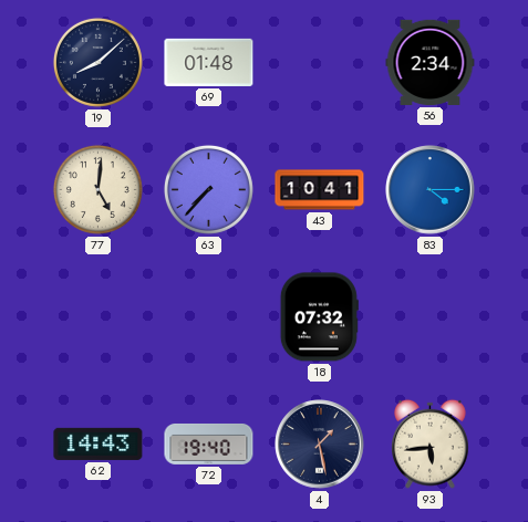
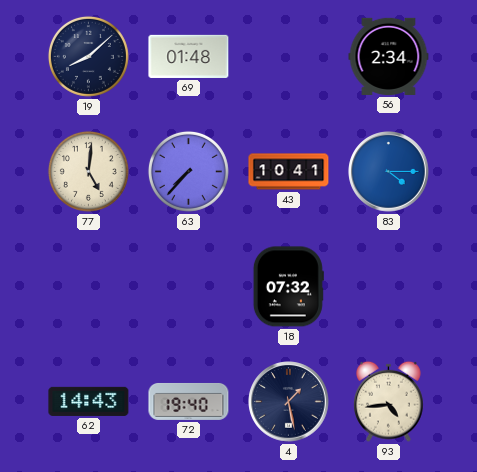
93: 5:44 -> 4:44 (389, 401)
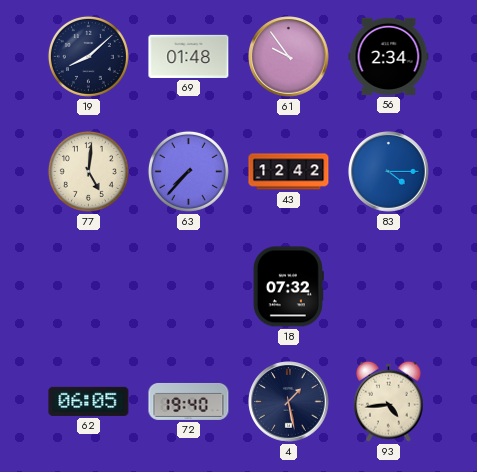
61: none -> 9:54 (289, 57)
43: 10:41 -> 12:42 (289, 172)
62: 14:43 -> 06:05 (89, 401)
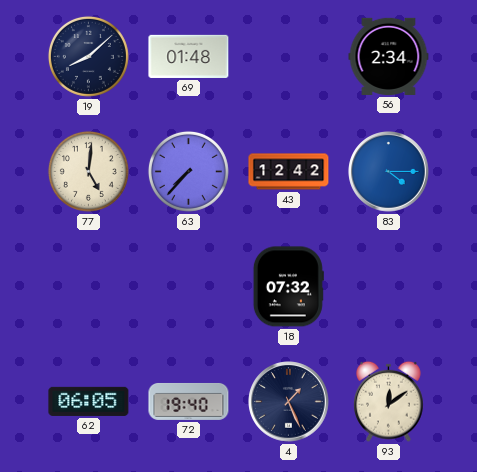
61: 9:54 -> none (289, 57)
4: 1:28 -> 1:26 (289, 402)
93: 4:44 -> 12:09 (389, 401)
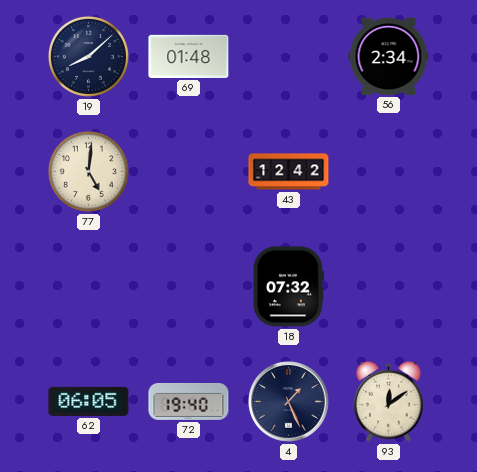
63: 7:37 -> none (188, 171)
83: 4:15 -> none (389, 172)
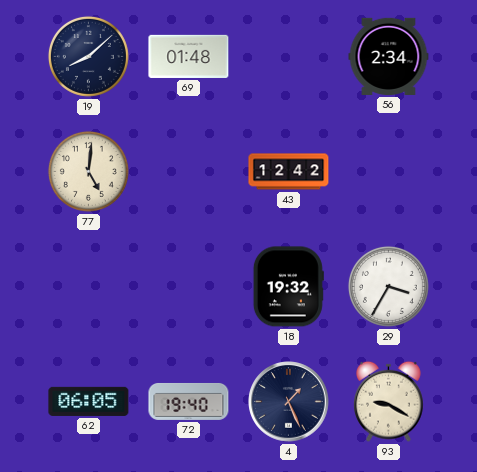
18: 07:32 -> 19:32 (288, 287)
29: none -> 3:35 (388, 286)
93: 12:09 -> 9:20 (389, 401)
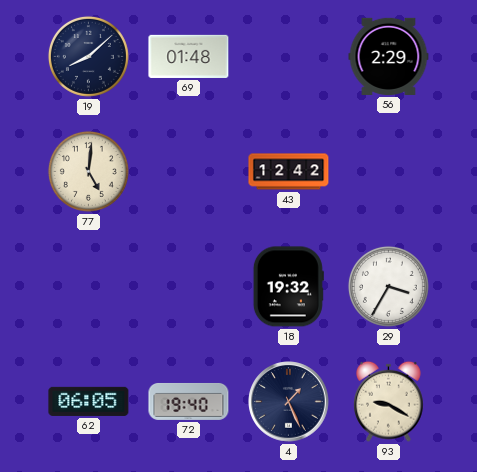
56: 2:34 -> 2:29 (389, 56)
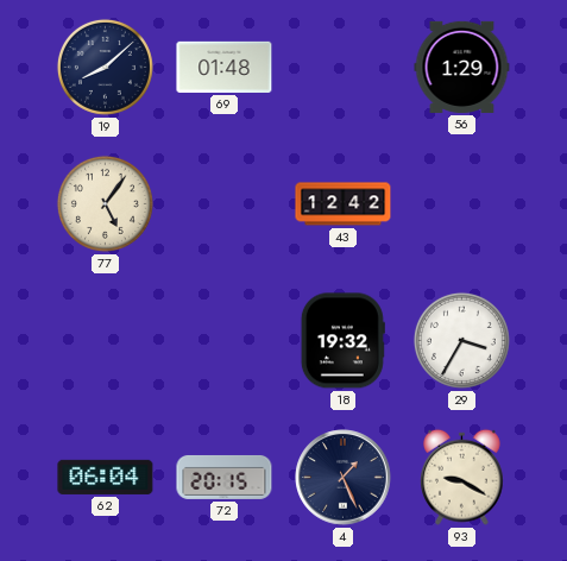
56: 2:29 -> 1:29 (462, 67)
77: 5:01 -> 5:06 (105, 203)
62: 06:05 -> 06:04 (106, 477)
72: 19:40 -> 20:15 (225, 477)
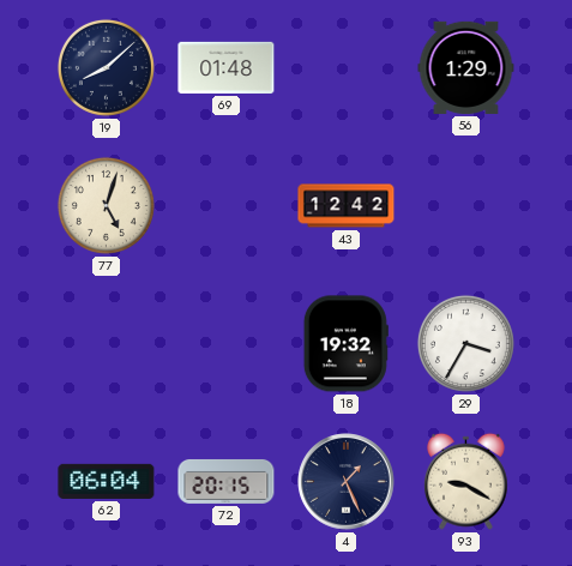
77: 5:06 -> 5:03 (106, 205)
